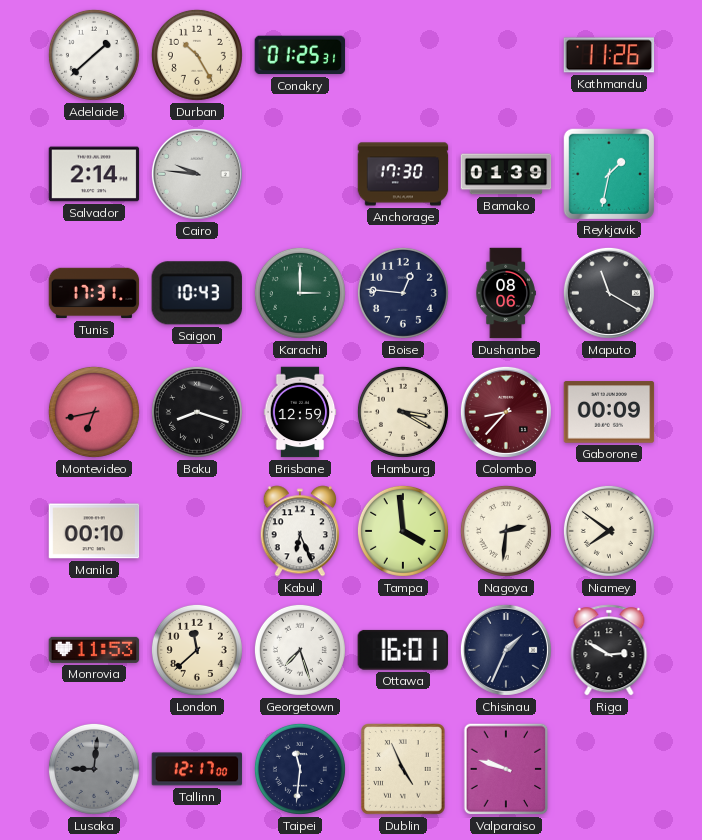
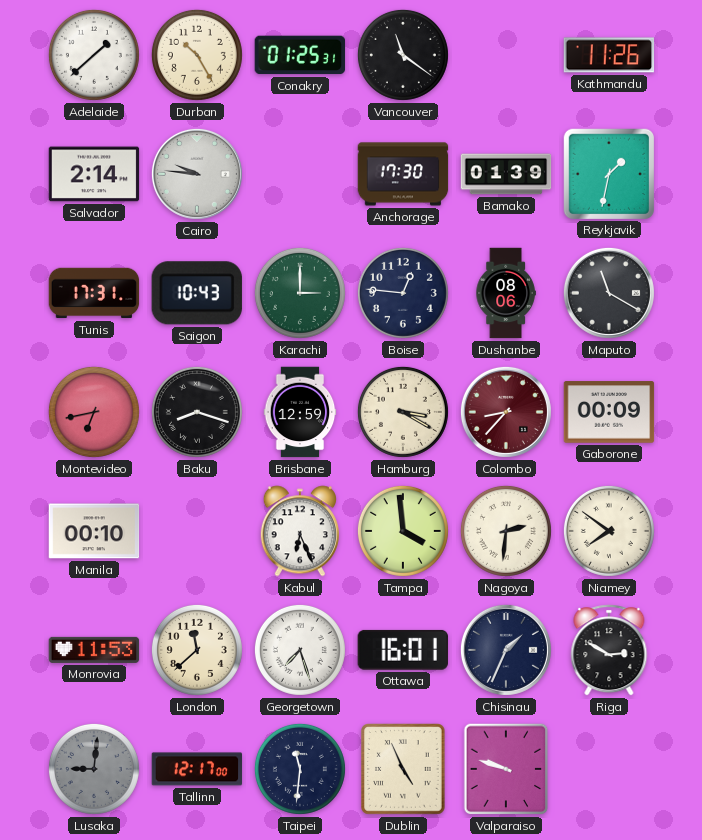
Vancouver: none -> 11:21 (403, 55)
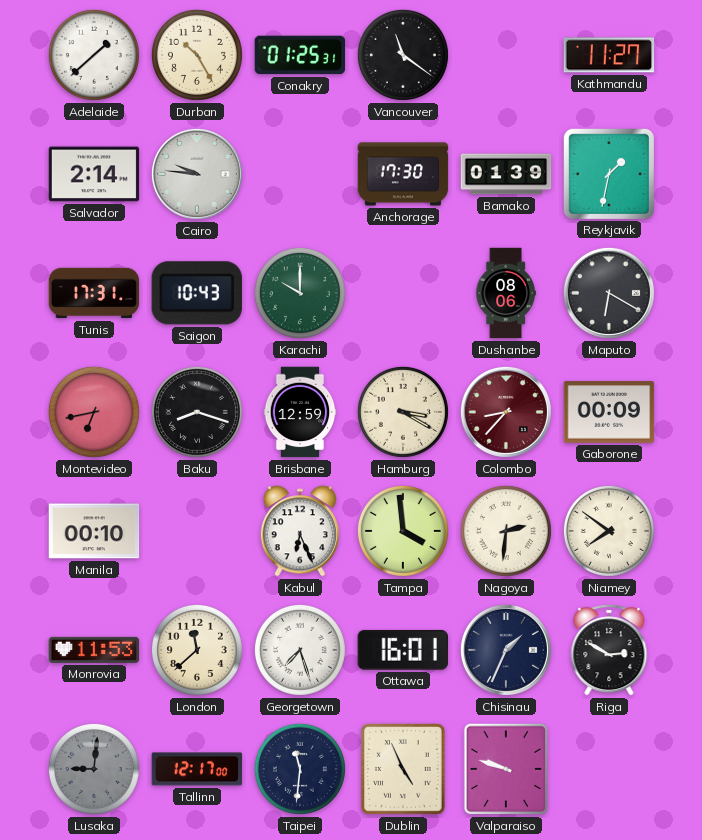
Kathmandu: 11:26 -> 11:27 (609, 55)
Karachi: 3:00 -> 10:00 (300, 293)
Boise: 12:46 -> none (403, 293)
Maputo: 11:20 -> 6:20 (609, 293)
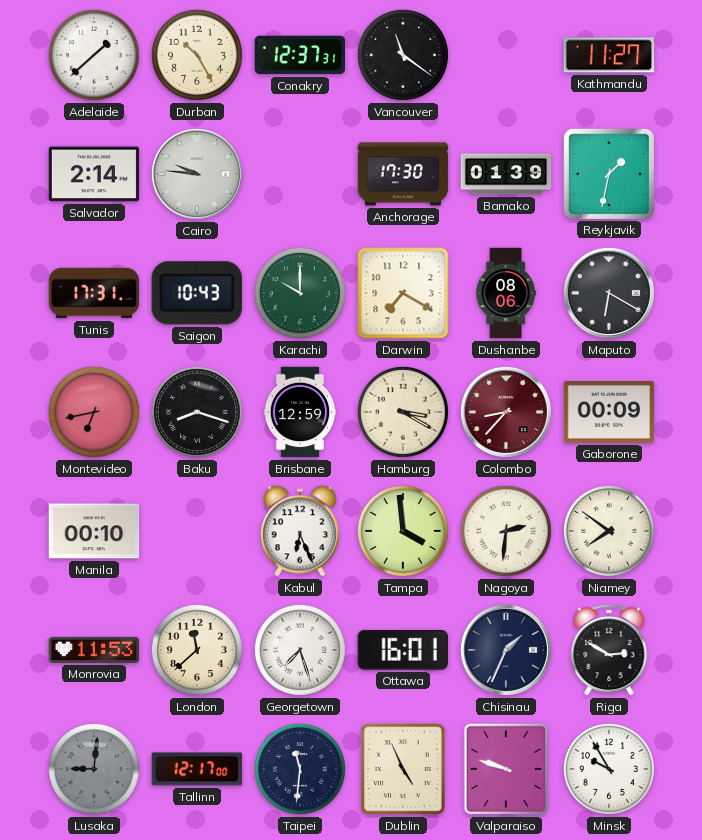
Conakry: 01:25 -> 12:37 (300, 55)
Darwin: none -> 7:20 (403, 293)
Minsk: none -> 9:55 (609, 769)
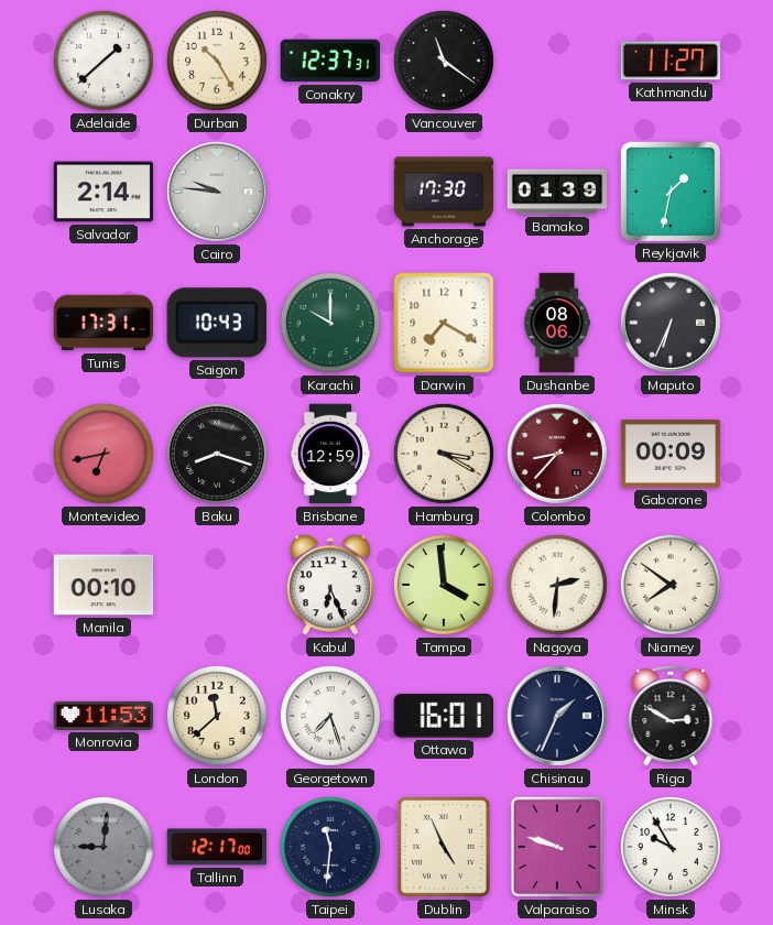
Maputo: 6:20 -> 6:34 (671, 323)
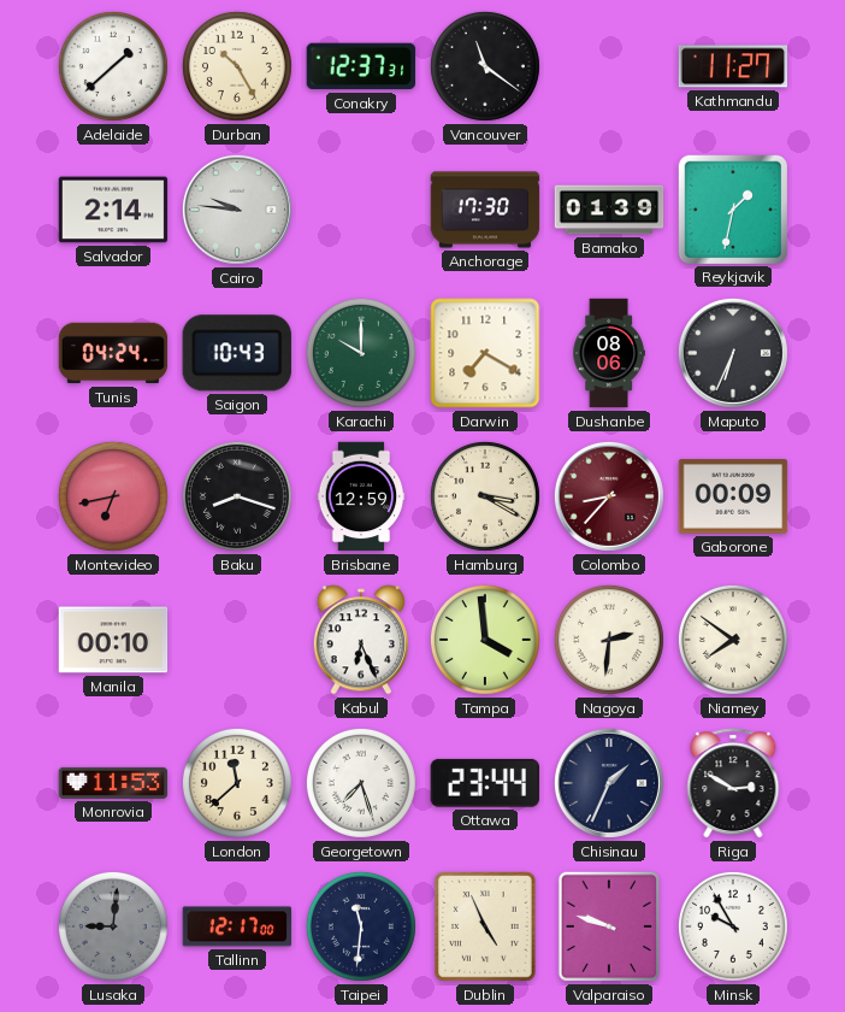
Tunis: 17:31 -> 04:24 (113, 353)
Ottawa: 16:01 -> 23:44 (485, 783)
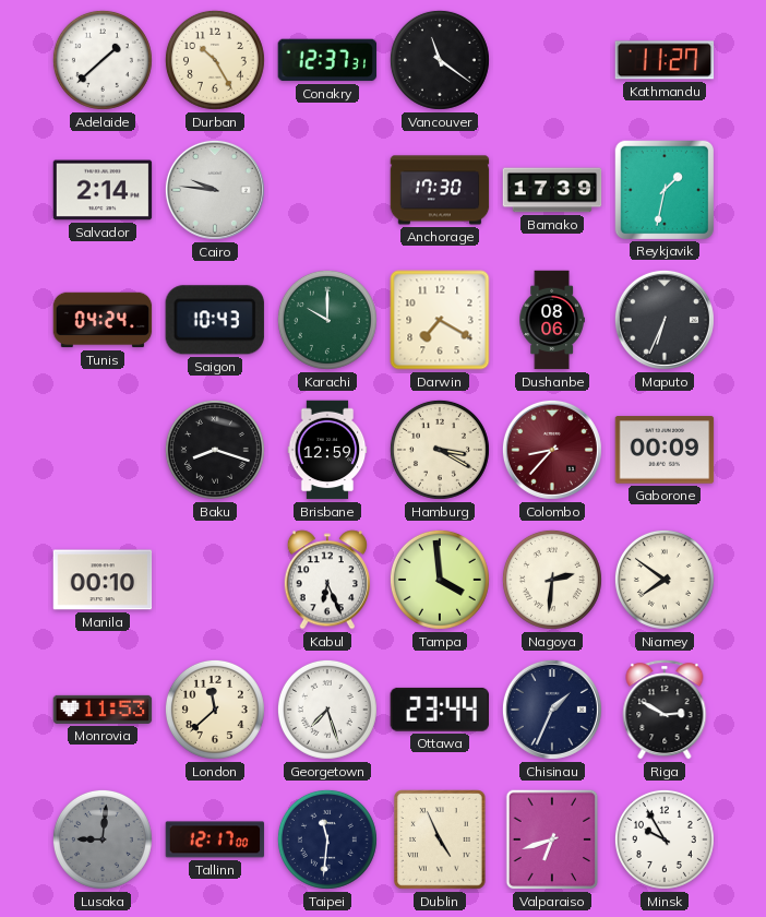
Bamako: 01:39 -> 17:39 (552, 190)
Montevideo: 6:43 -> none (113, 496)
Valparaiso: 9:48 -> 6:42 (552, 839)
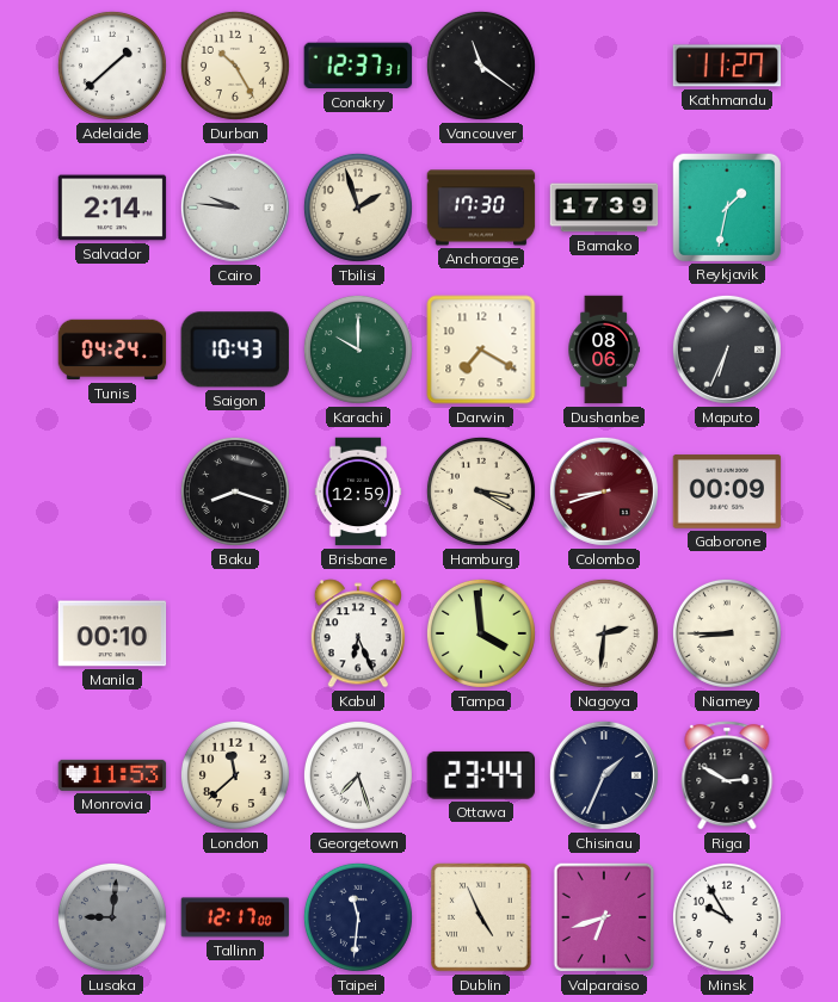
Tbilisi: none -> 1:57 (358, 208)
Colombo: 8:37 -> 8:42 (604, 491)
Niamey: 7:51 -> 8:45 (727, 633)
